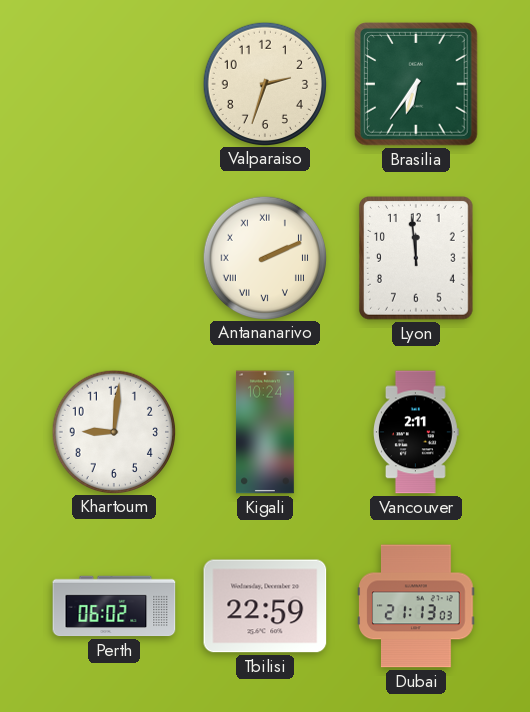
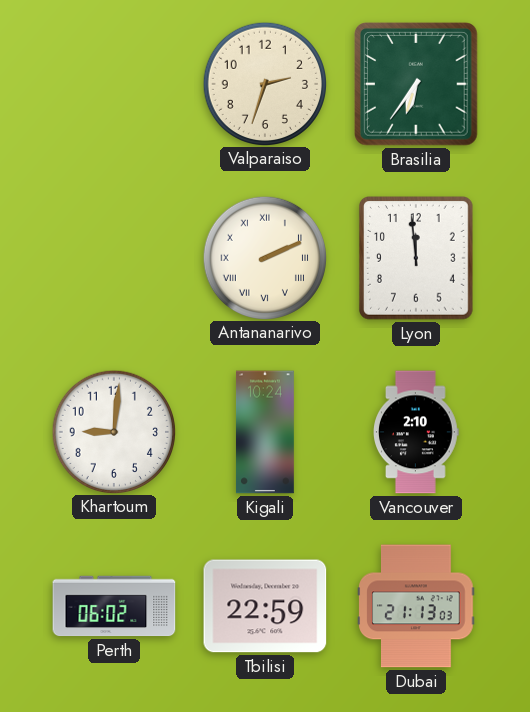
Vancouver: 2:11 -> 2:10 (417, 432)
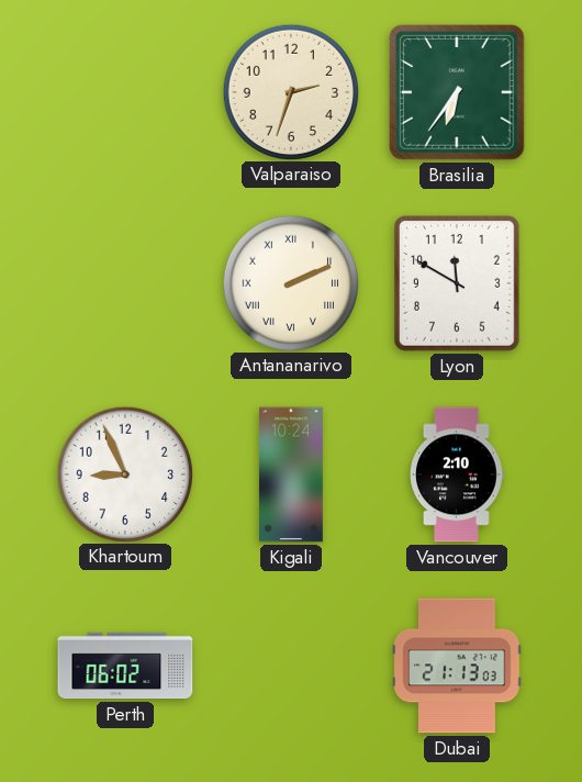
Lyon: 11:59 -> 11:50 (457, 284)
Khartoum: 9:01 -> 8:56 (124, 473)
Tbilisi: 22:59 -> none (265, 606)
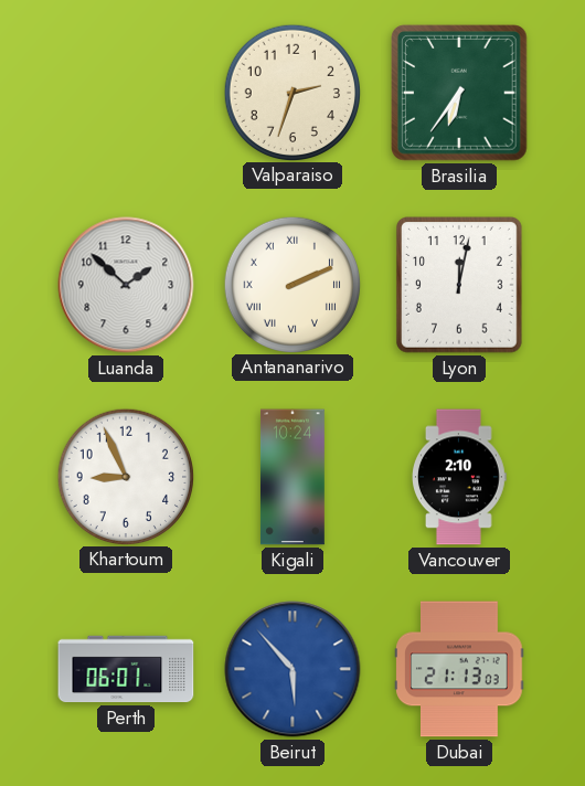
Luanda: none -> 1:52 (126, 285)
Lyon: 11:50 -> 12:02 (459, 286)
Perth: 06:02 -> 06:01 (126, 669)
Beirut: none -> 5:53 (292, 669)
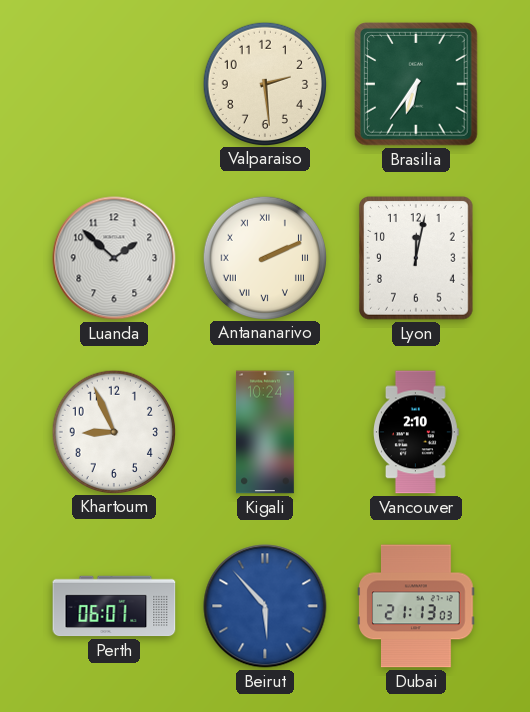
Valparaiso: 2:33 -> 2:29 (264, 83)
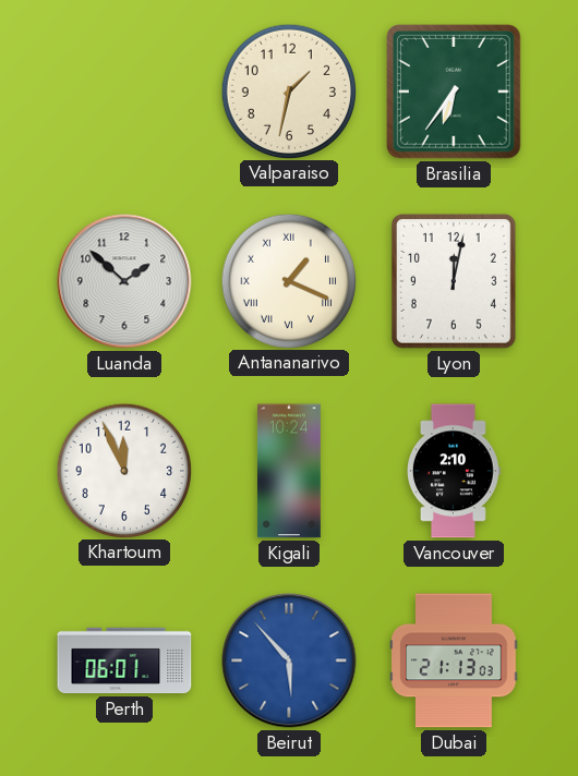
Valparaiso: 2:29 -> 1:32 (288, 90)
Antananarivo: 2:11 -> 1:19 (288, 280)
Khartoum: 8:56 -> 11:56 (123, 470)
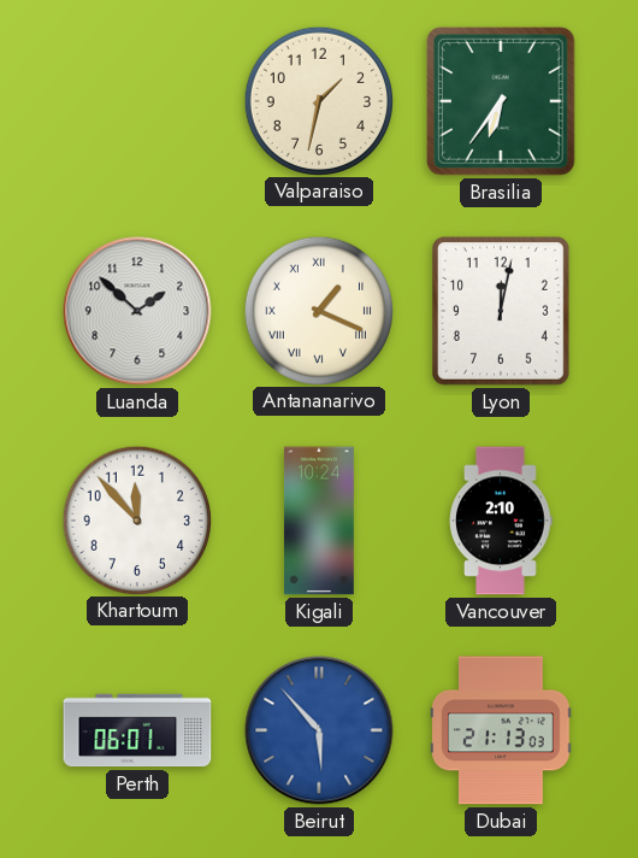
Khartoum: 11:56 -> 11:53 (136, 519)
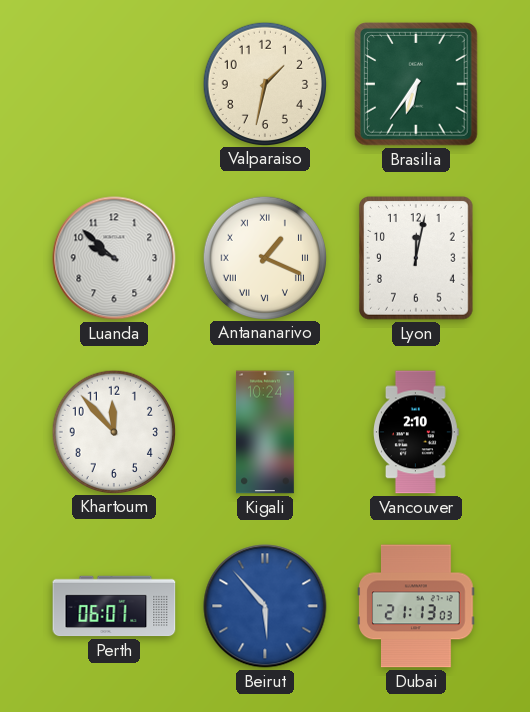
Luanda: 1:52 -> 9:52 (114, 258)
